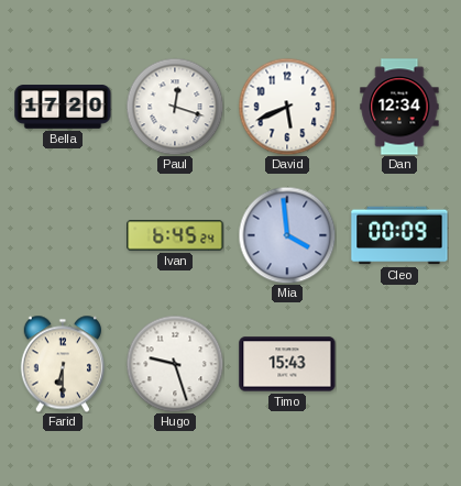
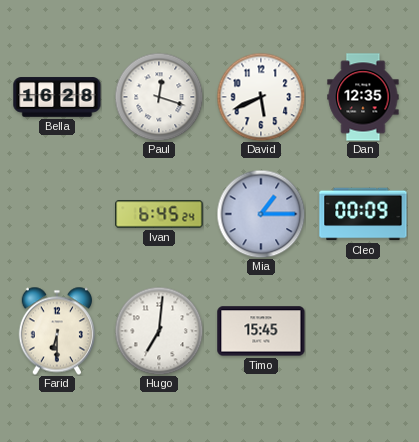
Bella: 17:20 -> 16:28 (57, 97)
Dan: 12:34 -> 12:35 (363, 97)
Mia: 3:59 -> 1:15 (261, 214)
Hugo: 9:27 -> 7:01 (159, 331)
Timo: 15:43 -> 15:45 (261, 331)
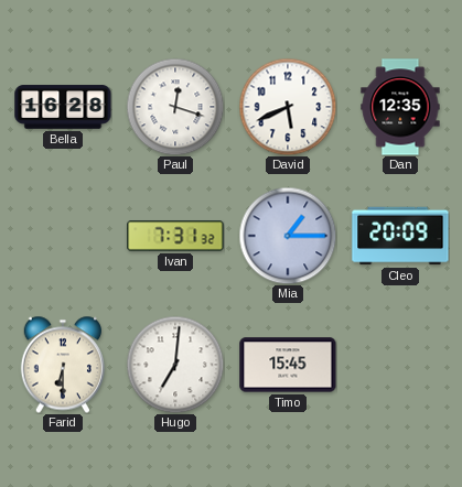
Ivan: 6:45 -> 7:31 (175, 236)
Cleo: 00:09 -> 20:09 (400, 236)
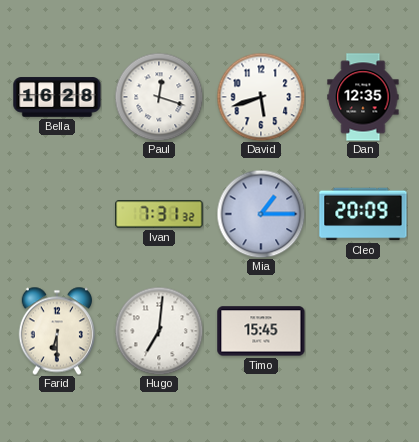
David: 5:41 -> 5:42 (261, 97)
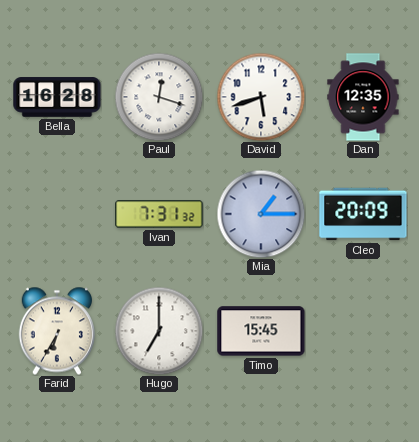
Farid: 6:30 -> 6:35 (56, 331)
Hugo: 7:01 -> 7:00 (159, 331)
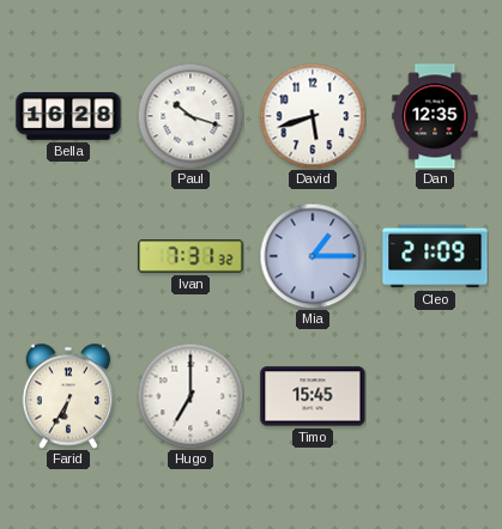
Paul: 12:18 -> 10:18 (190, 116)
Cleo: 20:09 -> 21:09 (435, 256)
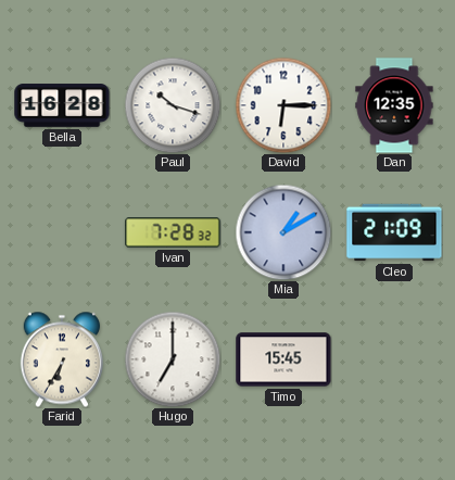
David: 5:42 -> 6:15 (283, 105)
Ivan: 7:31 -> 7:28 (173, 232)
Mia: 1:15 -> 1:10 (283, 232)
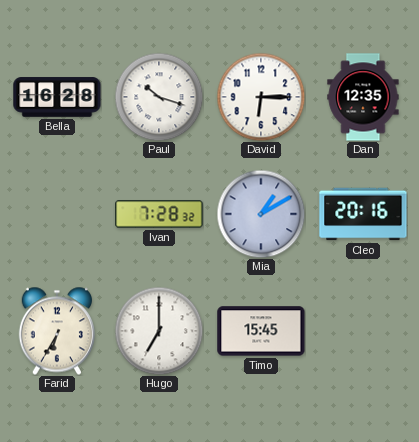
Cleo: 21:09 -> 20:16 (363, 214)
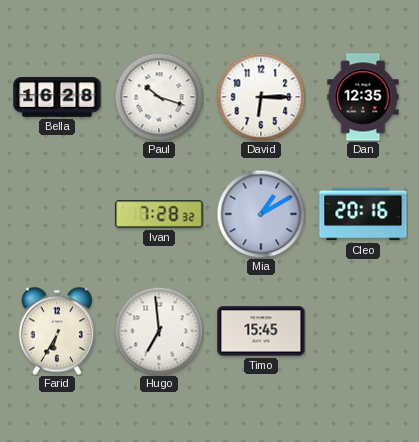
Hugo: 7:00 -> 6:59 (159, 331)
